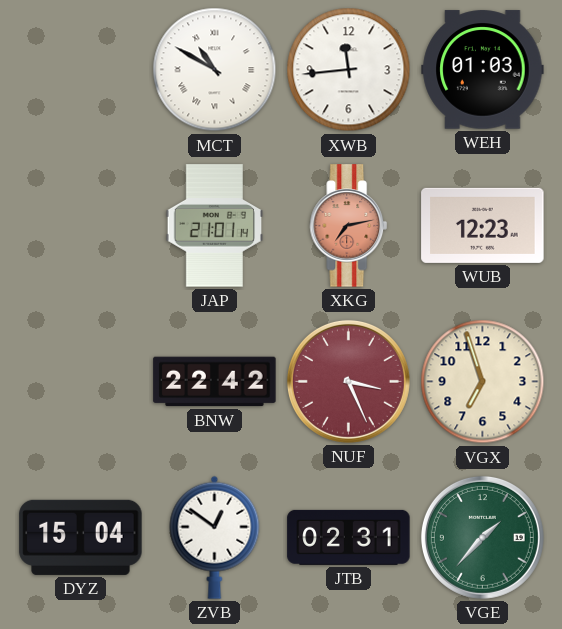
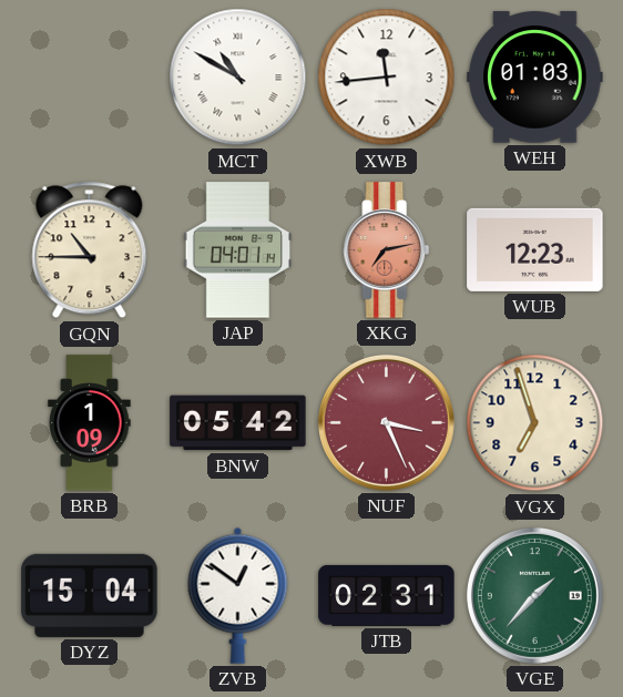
GQN: none -> 10:45 (90, 250)
JAP: 21:01 -> 04:01 (238, 250)
BRB: none -> 1:09 (90, 423)
BNW: 22:42 -> 05:42 (238, 423)
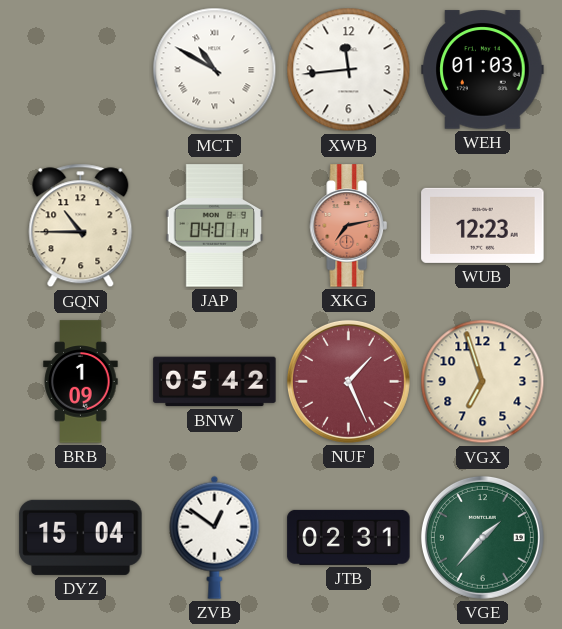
NUF: 3:26 -> 1:26 (348, 381)
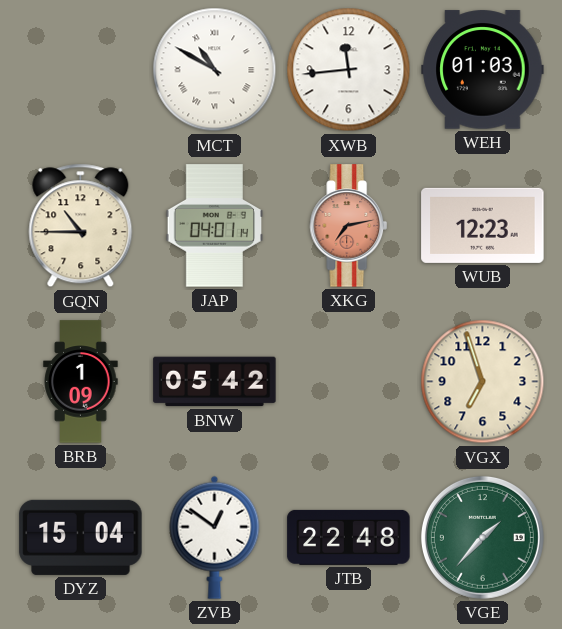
NUF: 1:26 -> none (348, 381)
JTB: 02:31 -> 22:48 (349, 537)
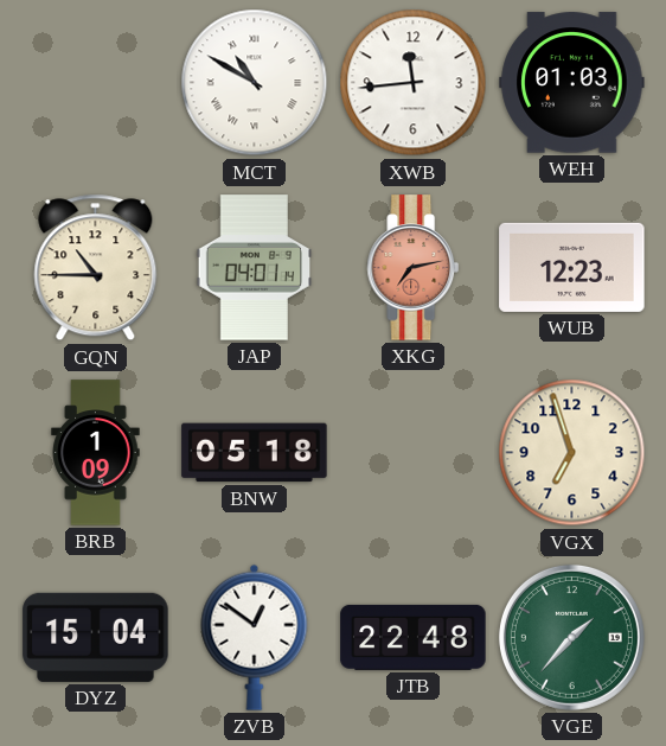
BNW: 05:42 -> 05:18 (255, 453)
